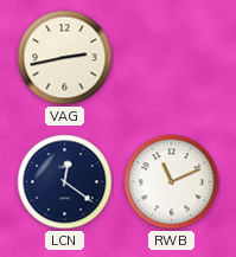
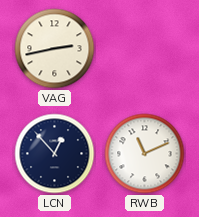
LCN: 12:21 -> 12:53 (55, 154)
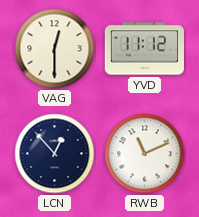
VAG: 2:43 -> 12:30 (55, 49)
YVD: none -> 11:12 (144, 49)
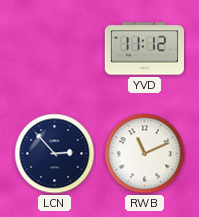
VAG: 12:30 -> none (55, 49)
LCN: 12:53 -> 2:53 (55, 154)
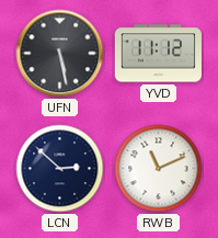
UFN: none -> 5:28 (60, 54)
LCN: 2:53 -> 2:52 (60, 169)
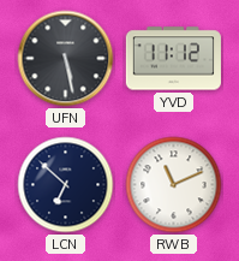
LCN: 2:52 -> 6:52 (66, 185)
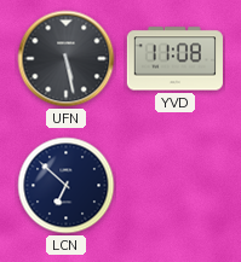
YVD: 11:12 -> 11:08 (174, 59)
RWB: 11:11 -> none (174, 185)
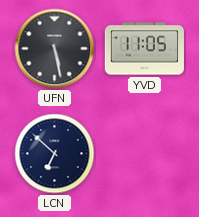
YVD: 11:08 -> 11:05 (144, 49)
